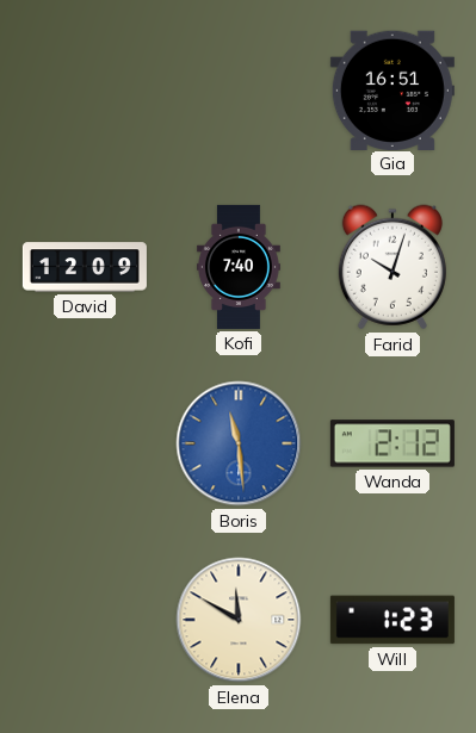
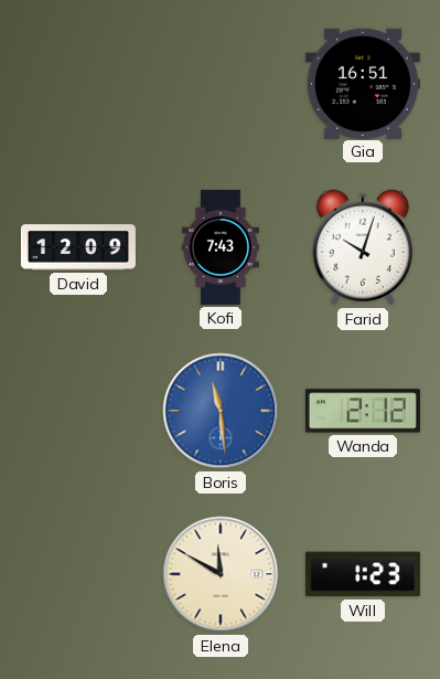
Kofi: 7:40 -> 7:43 (221, 247)
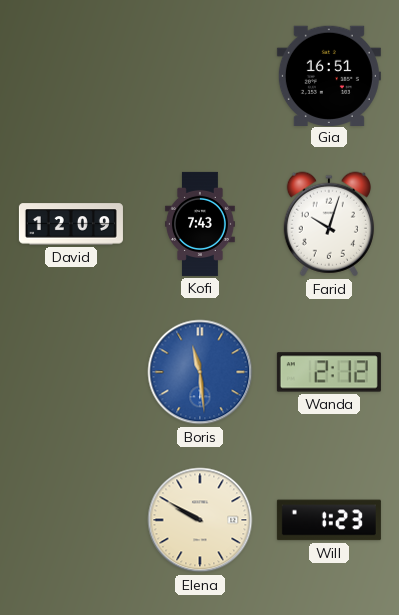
Elena: 11:50 -> 9:50 (200, 520)
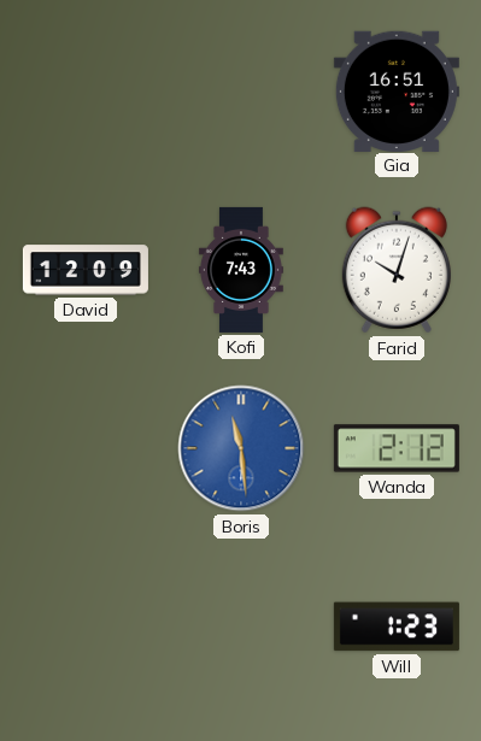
Elena: 9:50 -> none (200, 520)
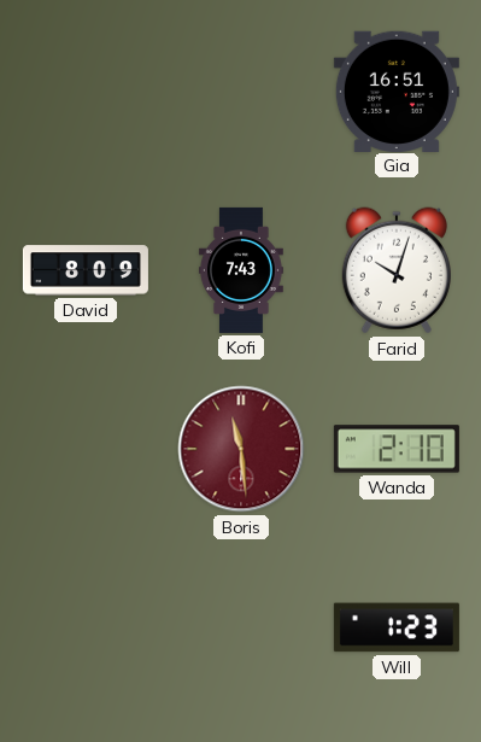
David: 12:09 -> 8:09 (86, 270)
Boris dial: blue -> burgundy (241, 449)
Wanda: 2:12 -> 2:10 (397, 449)
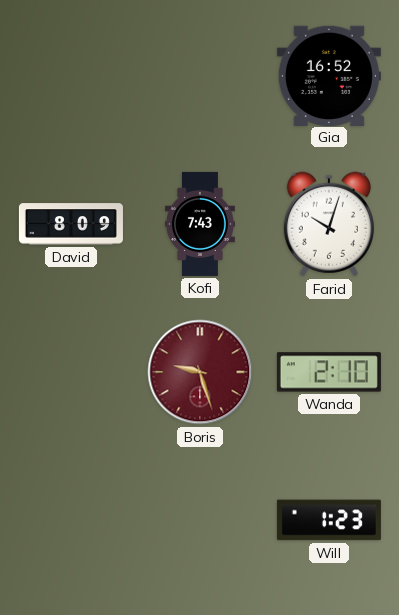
Gia: 16:51 -> 16:52 (329, 75)
Boris: 11:29 -> 9:27 (200, 372)
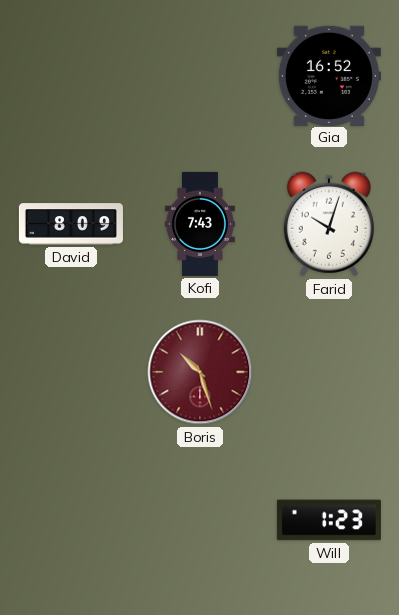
Boris: 9:27 -> 10:27 (200, 372)
Wanda: 2:10 -> none (329, 372)
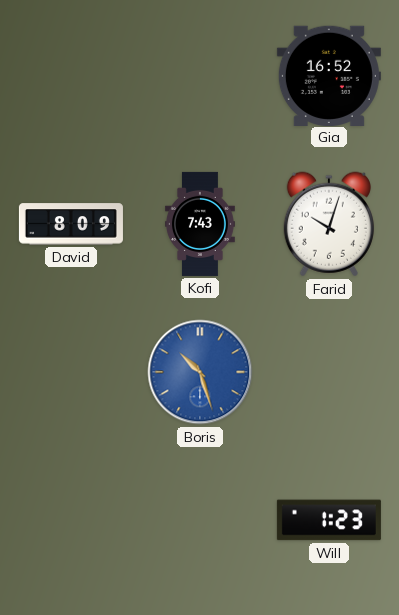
Boris dial: burgundy -> blue (200, 372)
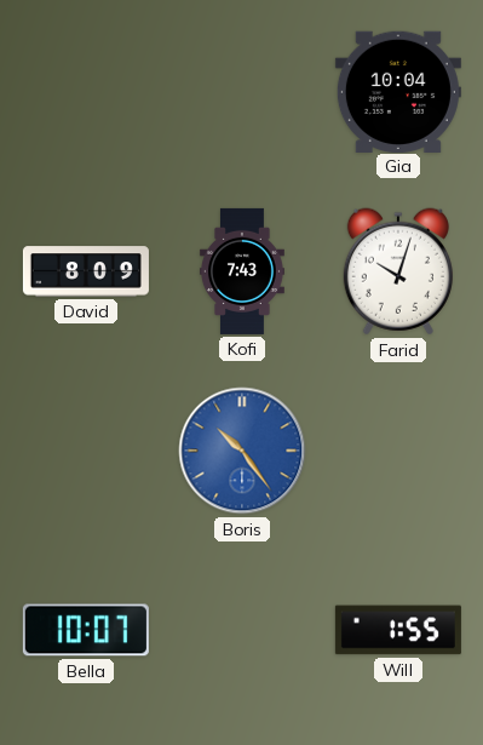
Gia: 16:52 -> 10:04 (398, 91)
Boris: 10:27 -> 10:24 (242, 451)
Bella: none -> 10:07 (86, 630)
Will: 1:23 -> 1:55 (398, 630)
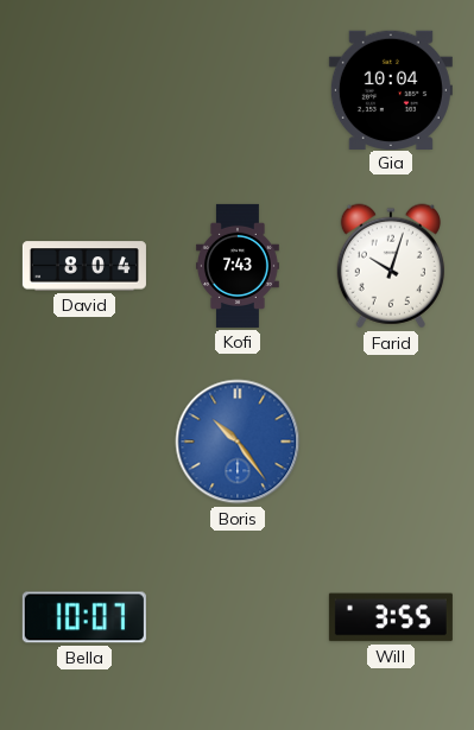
David: 8:09 -> 8:04 (84, 266)
Will: 1:55 -> 3:55 (391, 617)
